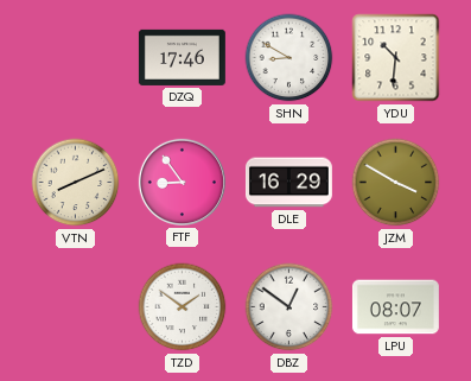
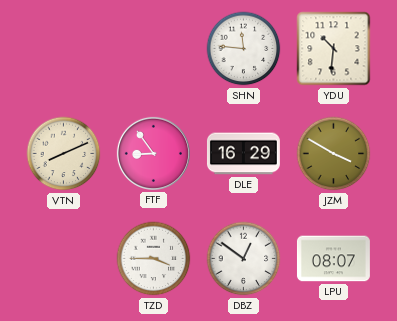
DZQ: 17:46 -> none (182, 57)
SHN: 8:50 -> 11:46 (244, 49)
TZD: 1:51 -> 3:45 (154, 259)
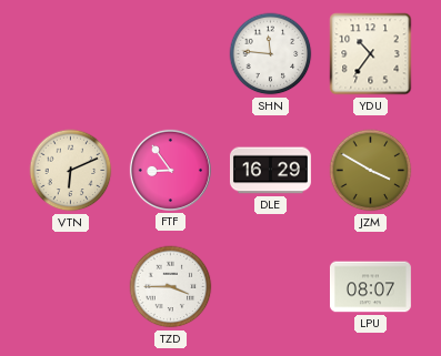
YDU: 10:31 -> 10:36 (371, 54)
VTN: 8:11 -> 6:11 (71, 171)
DBZ: 12:51 -> none (244, 259)
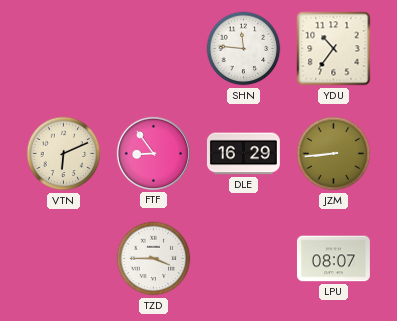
JZM: 3:50 -> 8:44 (334, 154)
